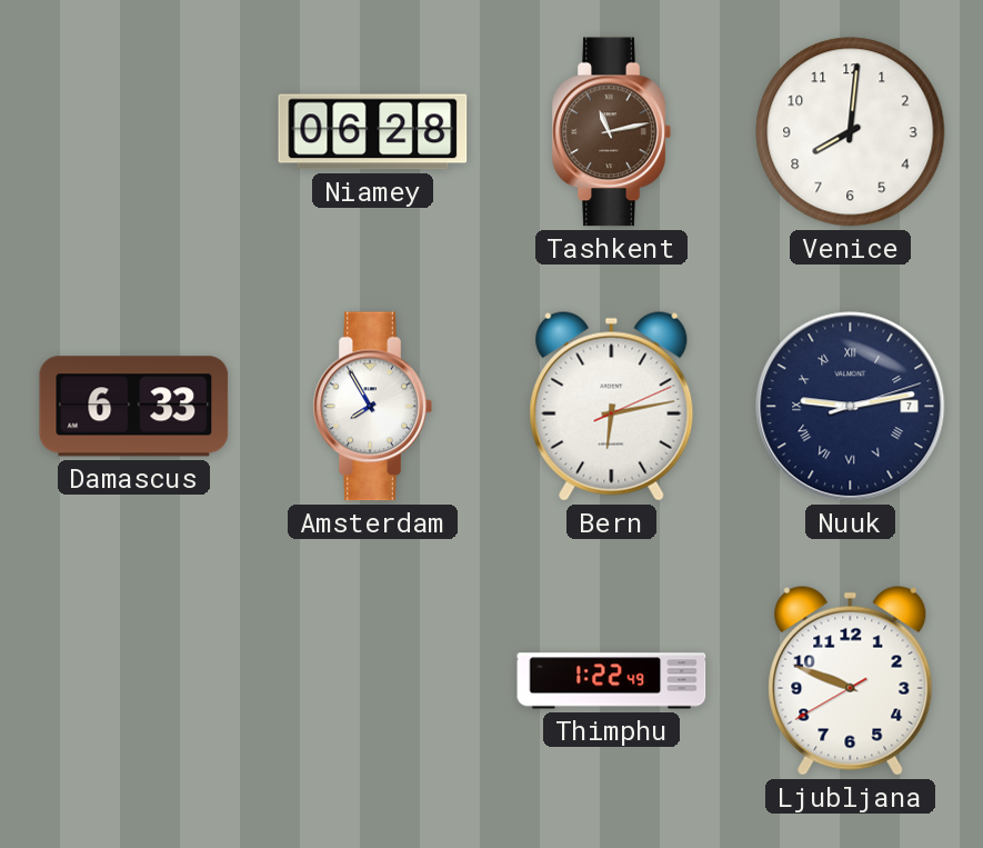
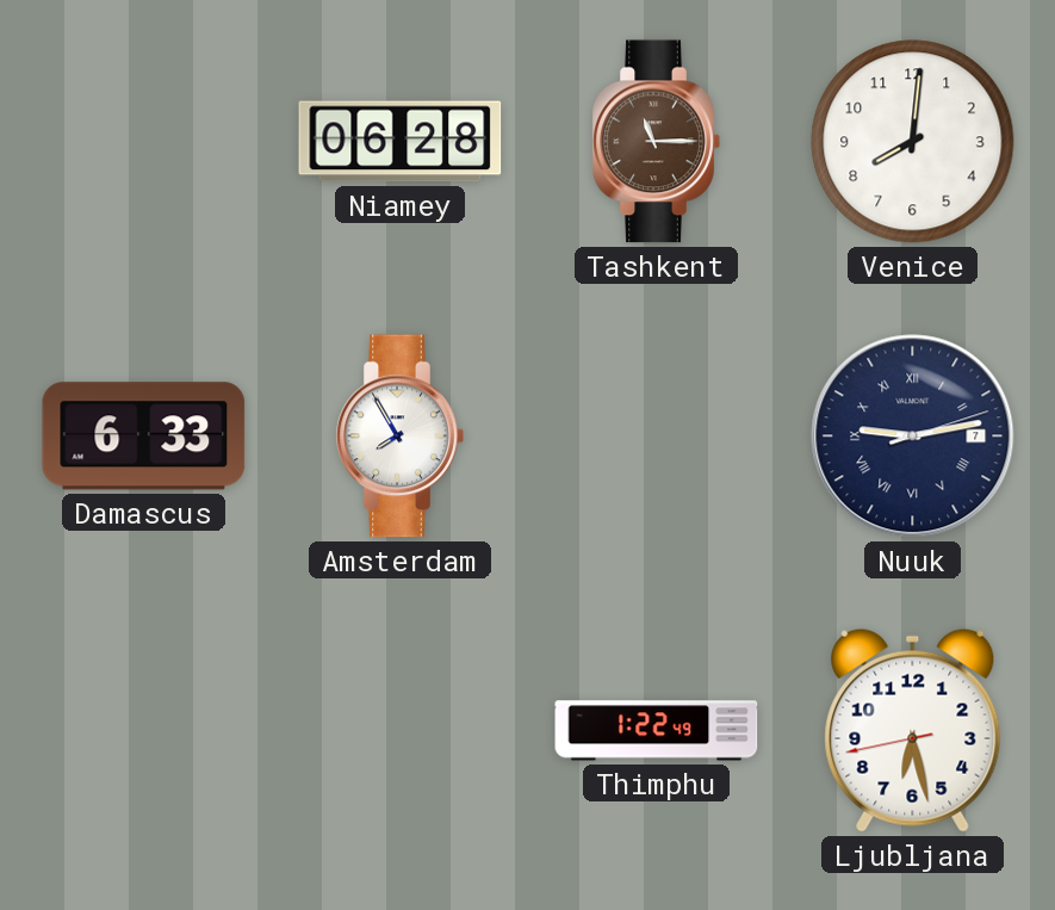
Tashkent: 11:13 -> 11:15 (656, 142)
Bern: 6:13 -> none (612, 406)
Ljubljana: 9:48 -> 6:27 (913, 730)
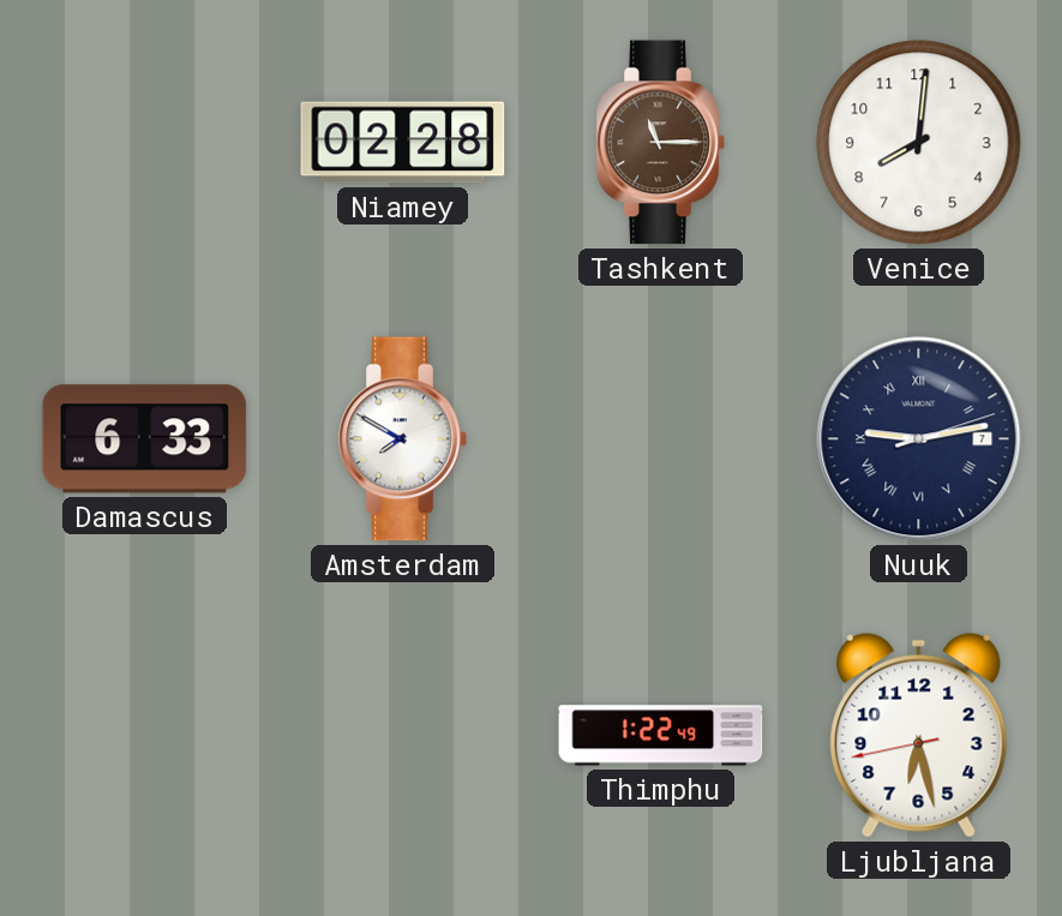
Niamey: 06:28 -> 02:28 (403, 143)
Amsterdam: 7:55 -> 7:50 (402, 439)
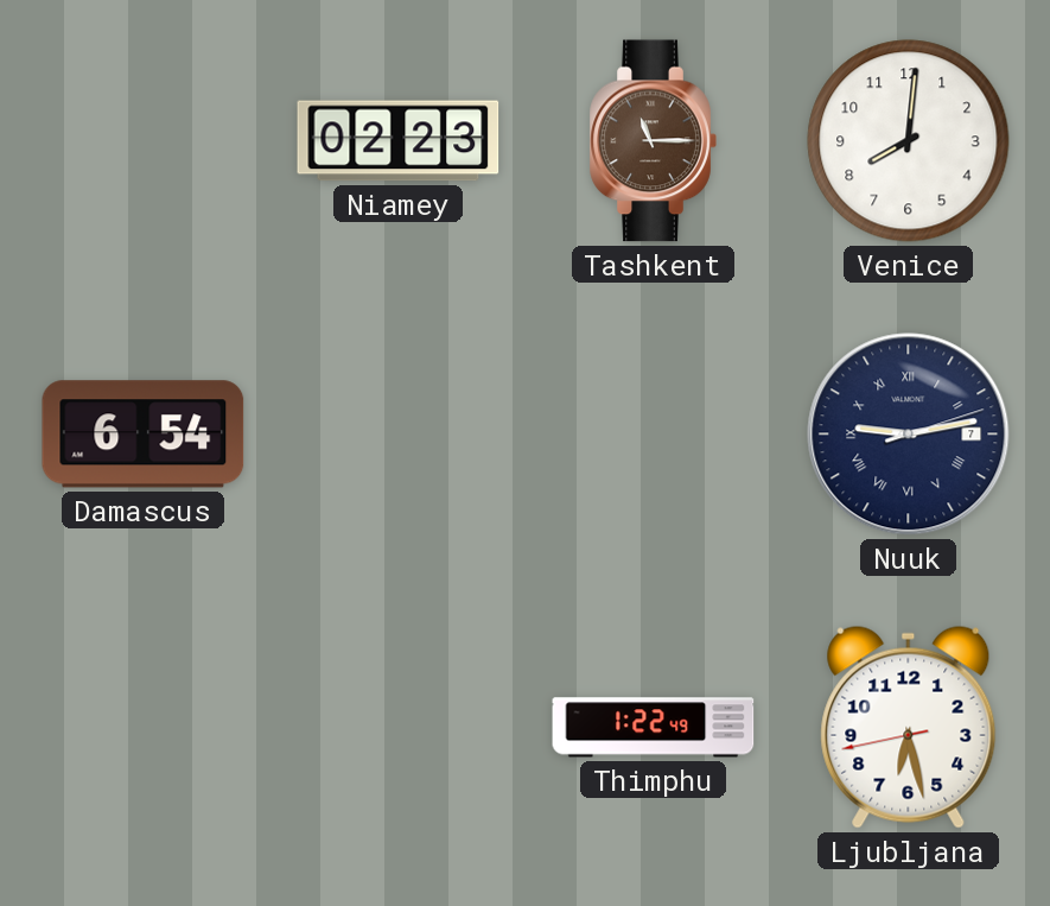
Niamey: 02:28 -> 02:23 (399, 141)
Damascus: 6:33 -> 6:54 (144, 435)
Amsterdam: 7:50 -> none (402, 439)
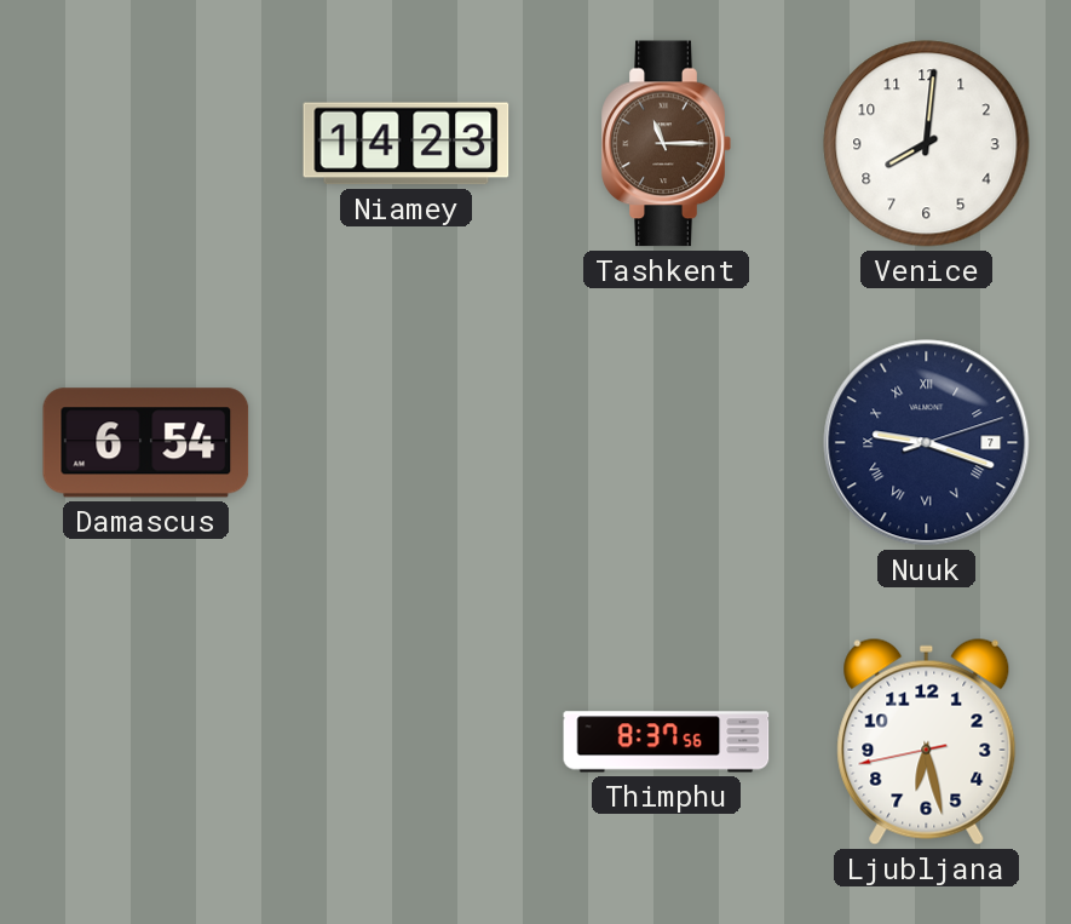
Niamey: 02:23 -> 14:23 (407, 144)
Nuuk: 9:13 -> 9:18 (927, 443)
Thimphu: 1:22 -> 8:37 (667, 742)
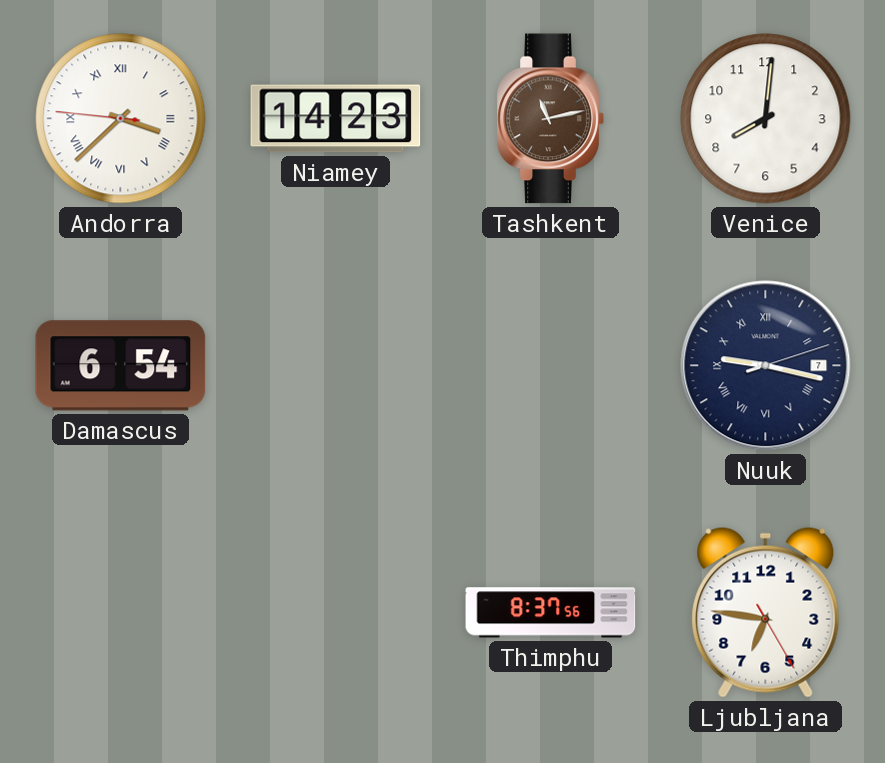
Andorra: none -> 3:37 (121, 119)
Tashkent: 11:15 -> 11:13 (550, 119)
Nuuk: 9:18 -> 9:17 (766, 366)
Ljubljana: 6:27 -> 6:46 (766, 612)
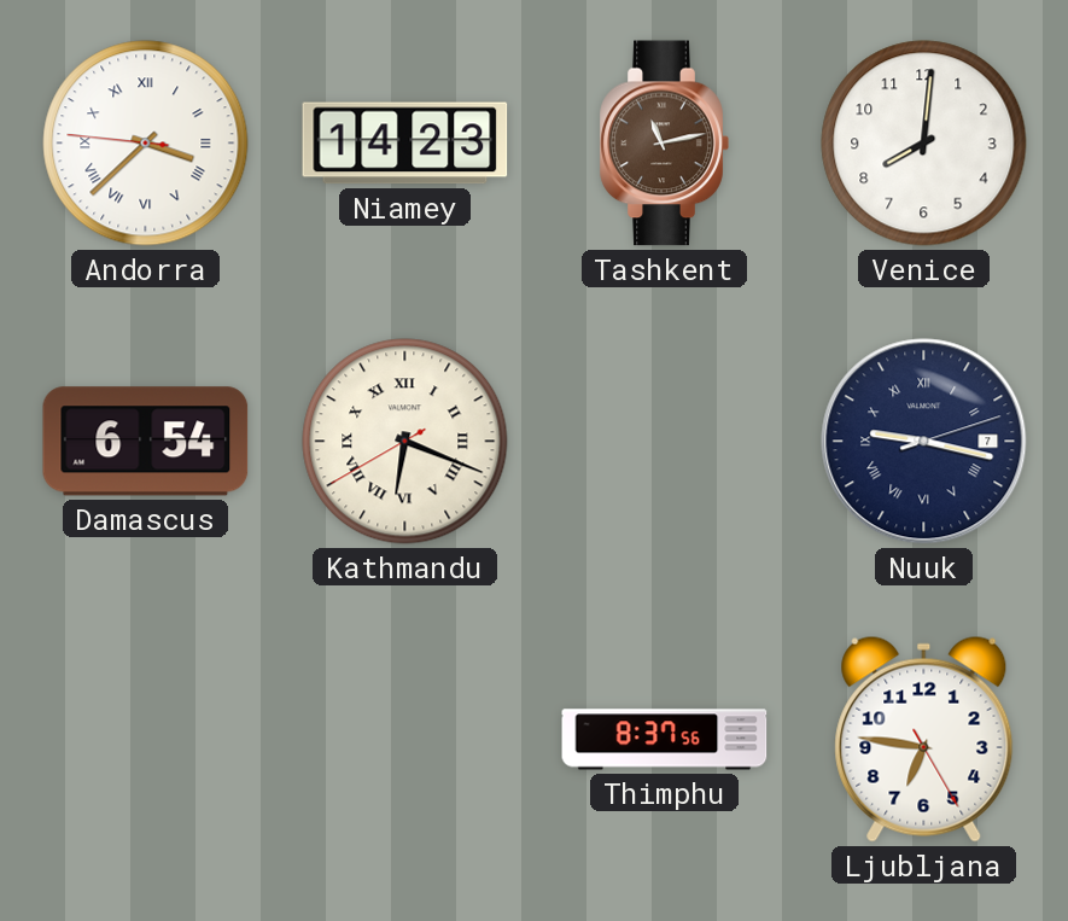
Kathmandu: none -> 6:18 (405, 442)
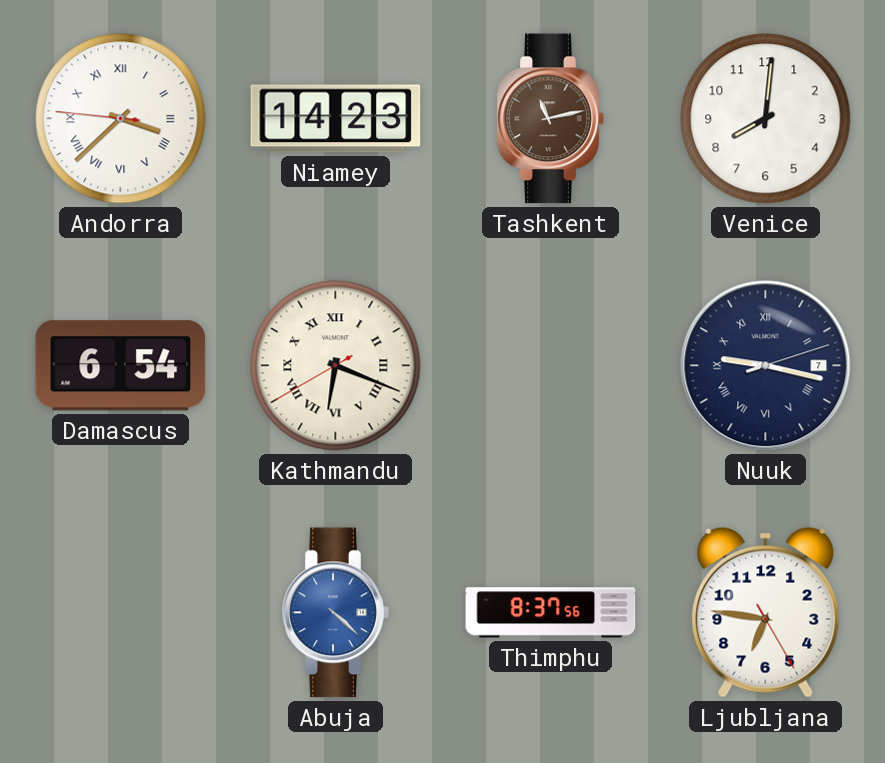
Abuja: none -> 4:22 (335, 613)
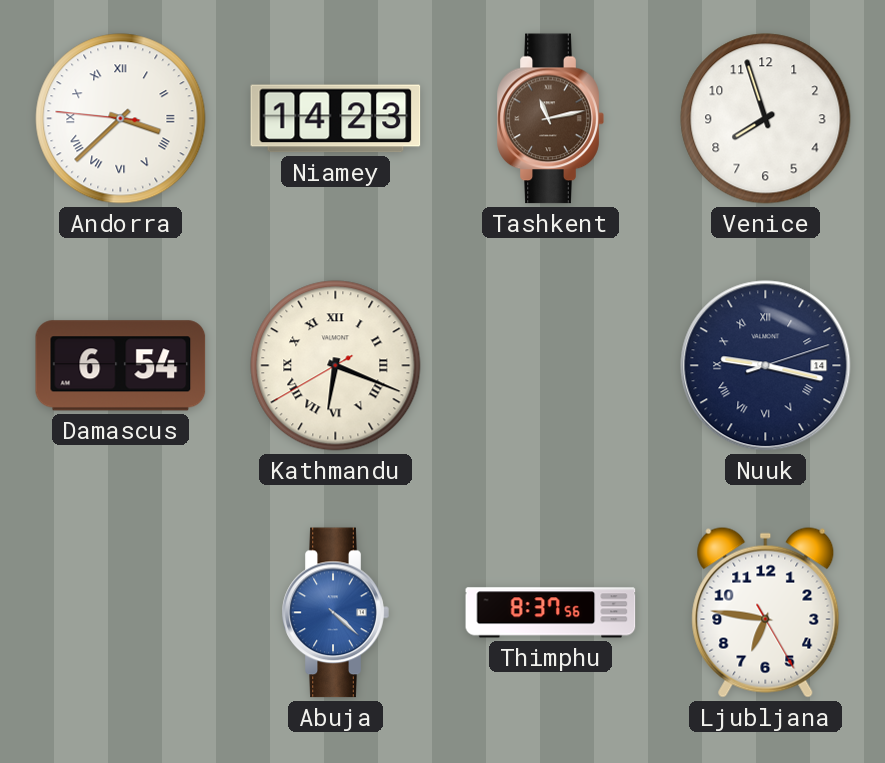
Venice: 8:01 -> 7:57 (766, 119)
Nuuk date: 7 -> 14 (766, 366)
